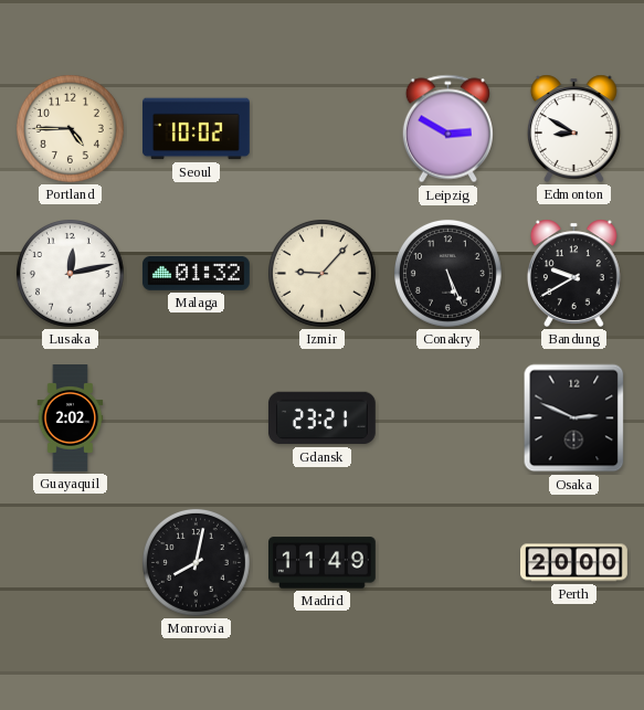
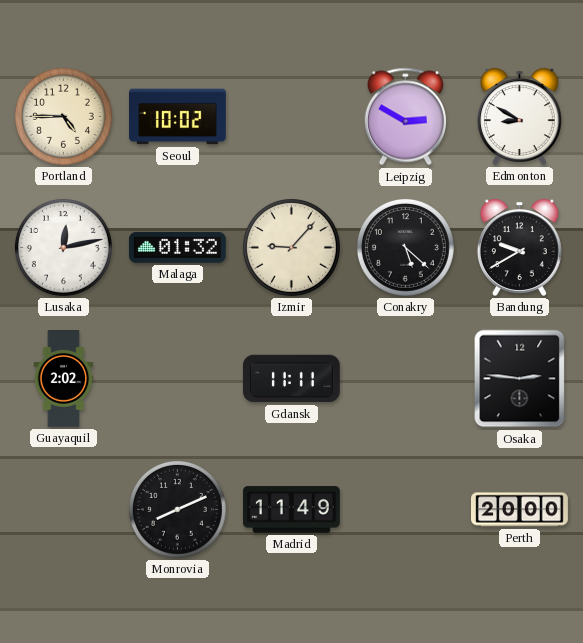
Conakry: 5:26 -> 5:22 (405, 247)
Gdansk: 23:21 -> 11:11 (291, 379)
Osaka: 2:49 -> 2:46 (520, 379)
Monrovia: 8:02 -> 8:11 (177, 509)
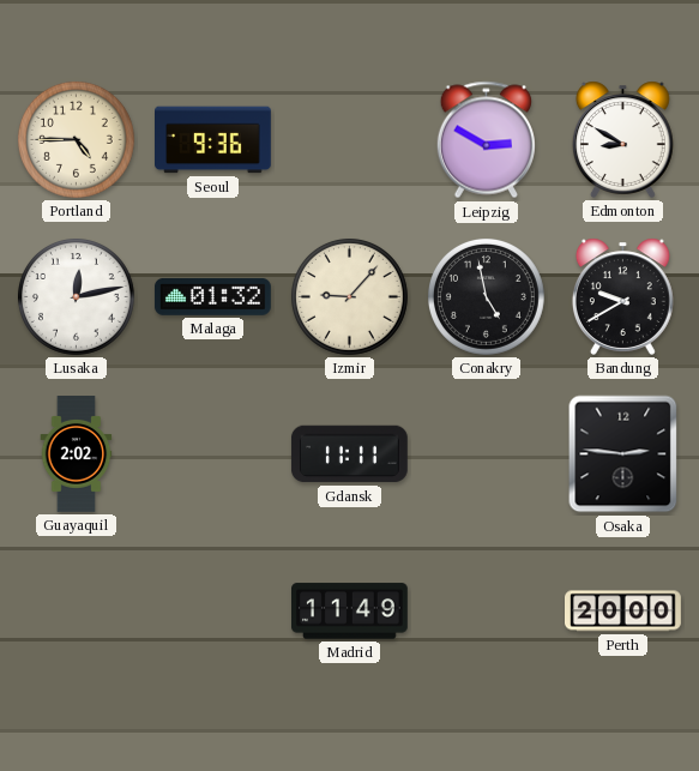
Seoul: 10:02 -> 9:36 (213, 140)
Conakry: 5:22 -> 4:58 (486, 296)
Monrovia: 8:11 -> none (177, 509)
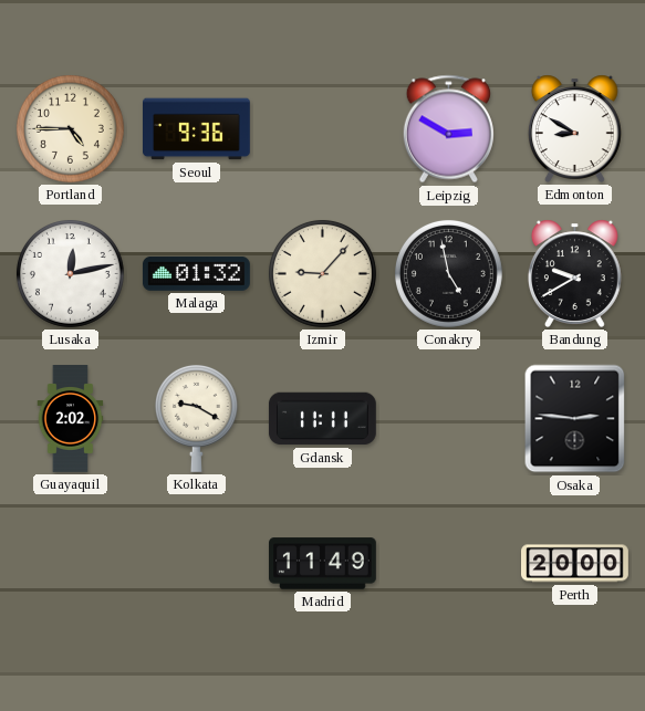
Kolkata: none -> 9:20 (196, 418)
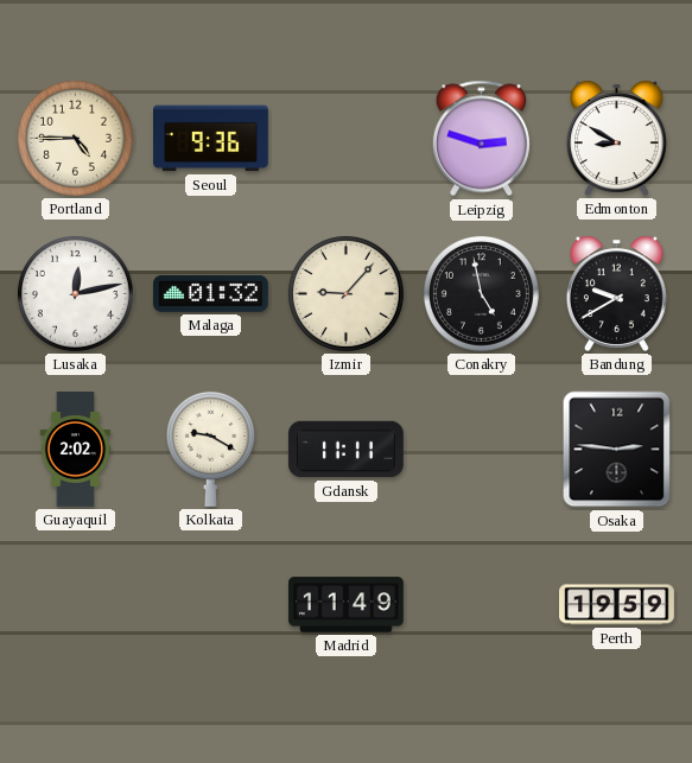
Leipzig: 2:50 -> 2:48 (481, 139)
Perth: 20:00 -> 19:59 (617, 605)
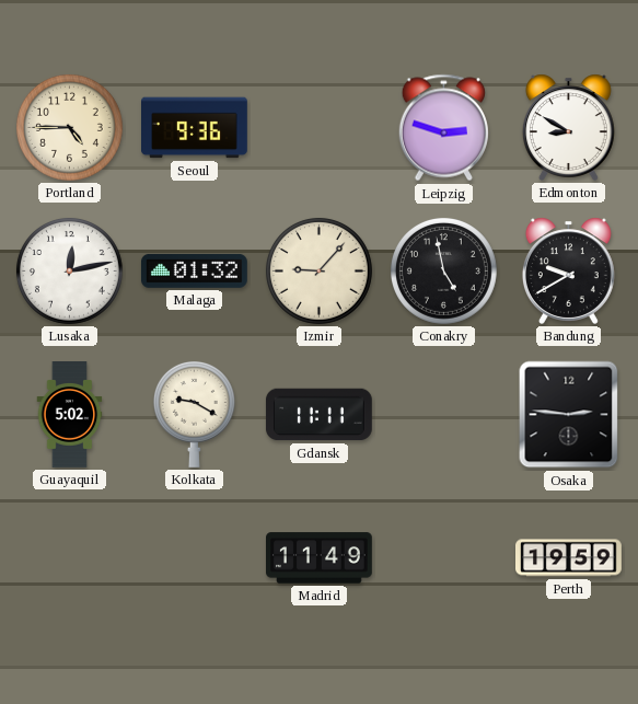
Guayaquil: 2:02 -> 5:02 (70, 415)
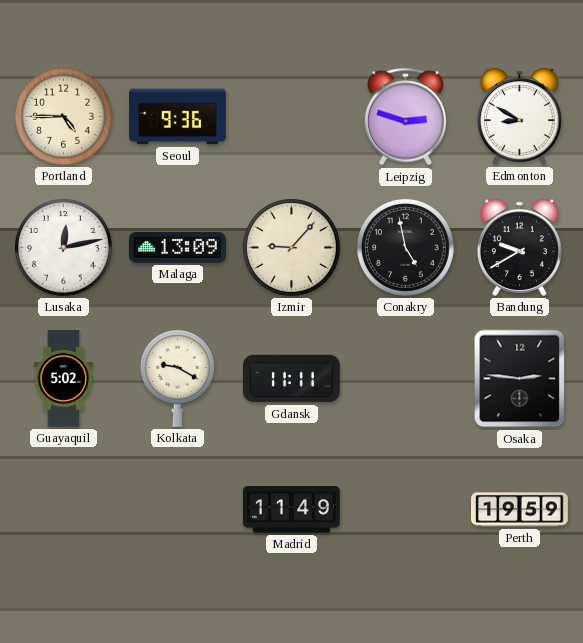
Malaga: 01:32 -> 13:09 (177, 247)
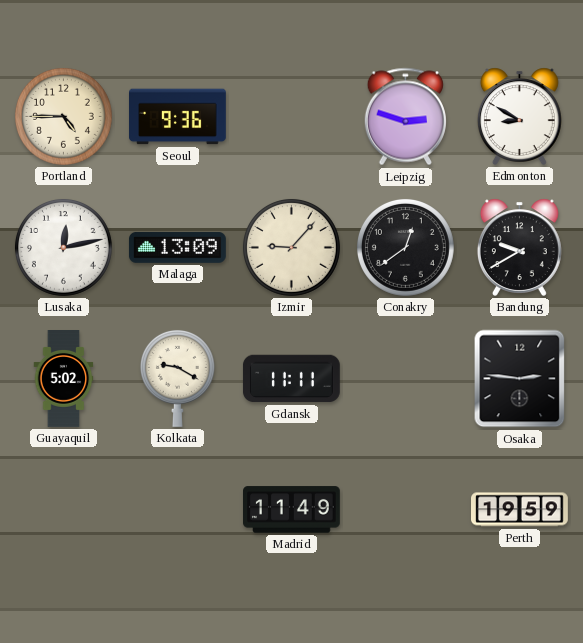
Conakry: 4:58 -> 12:39 (405, 247)
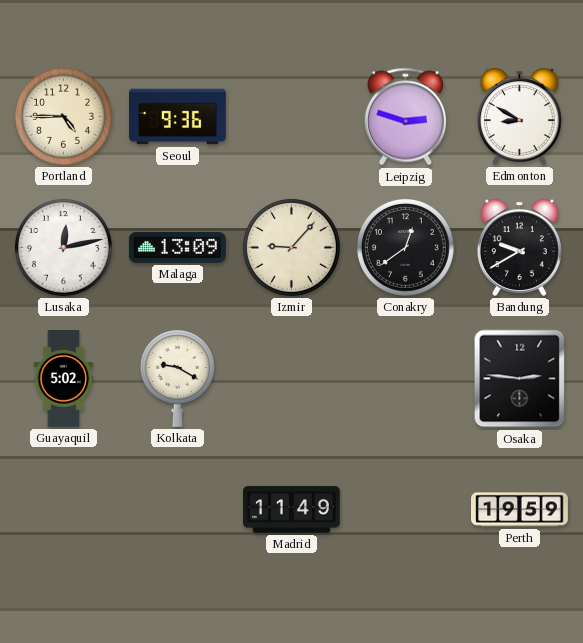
Gdansk: 11:11 -> none (291, 379)
